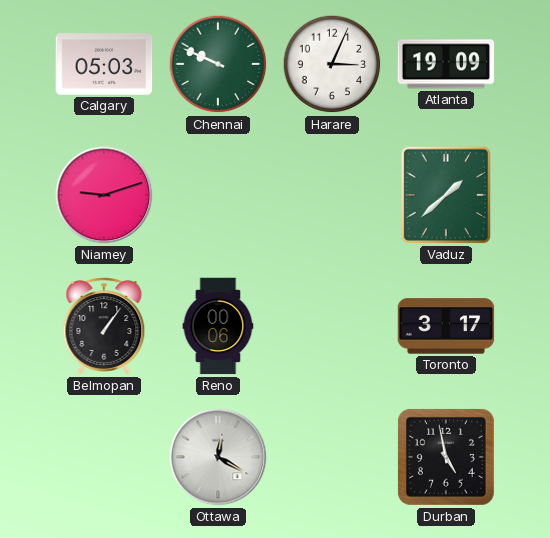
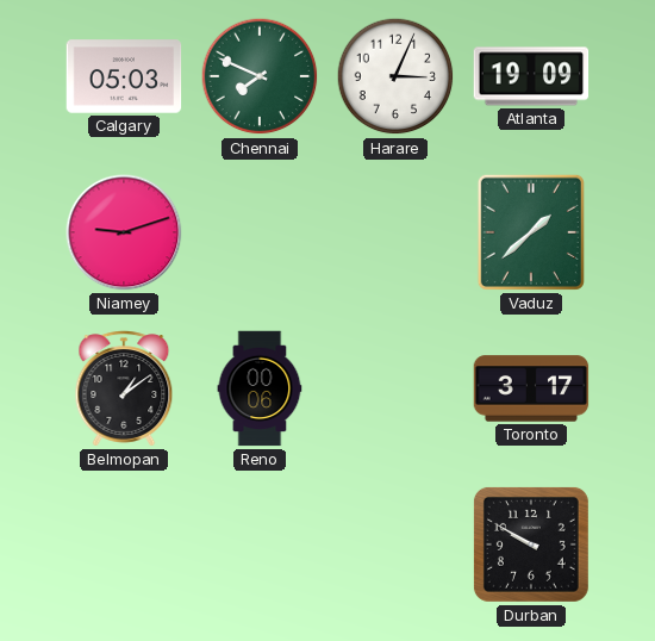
Chennai: 9:49 -> 7:49 (260, 76)
Belmopan: 1:06 -> 1:09 (124, 388)
Ottawa: 12:20 -> none (218, 457)
Durban: 4:58 -> 9:50 (531, 544)
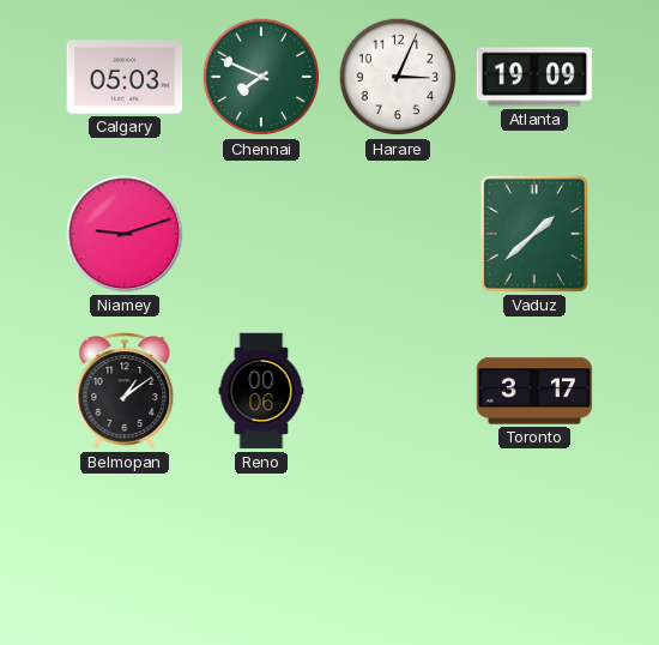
Durban: 9:50 -> none (531, 544)
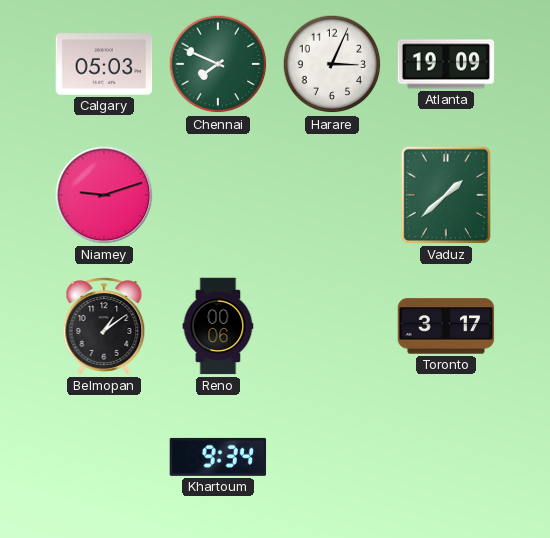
Khartoum: none -> 9:34 (218, 457)
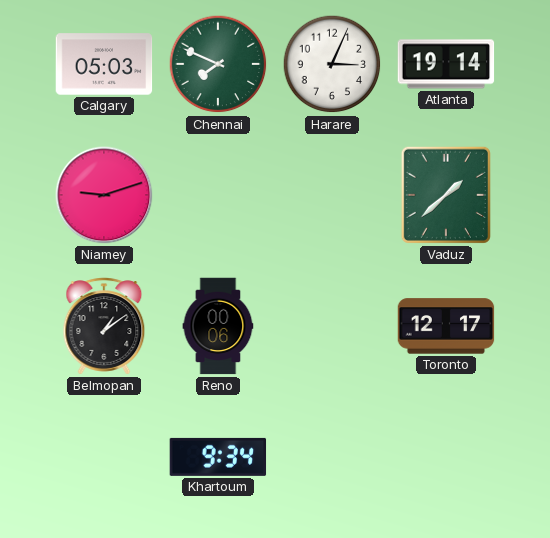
Atlanta: 19:09 -> 19:14 (446, 64)
Toronto: 3:17 -> 12:17 (446, 326)
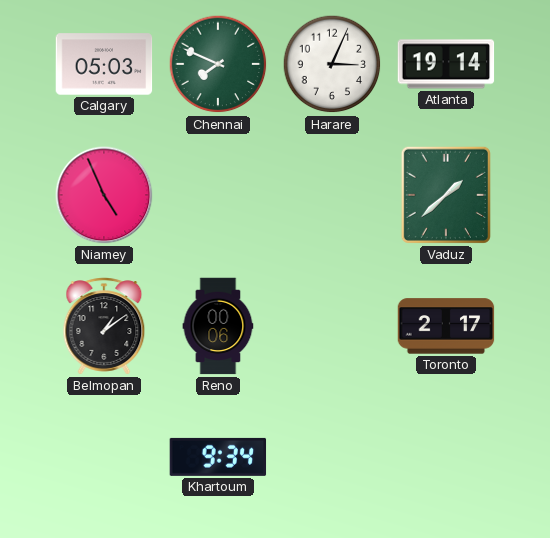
Niamey: 9:12 -> 4:56 (104, 195)
Toronto: 12:17 -> 2:17 (446, 326)
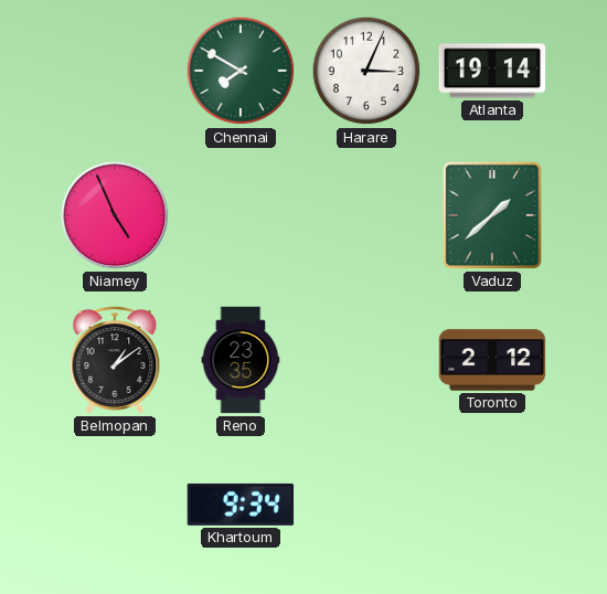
Calgary: 05:03 -> none (104, 64)
Chennai: 7:49 -> 7:50 (241, 71)
Reno: 00:06 -> 23:35 (241, 360)
Toronto: 2:17 -> 2:12 (492, 360)
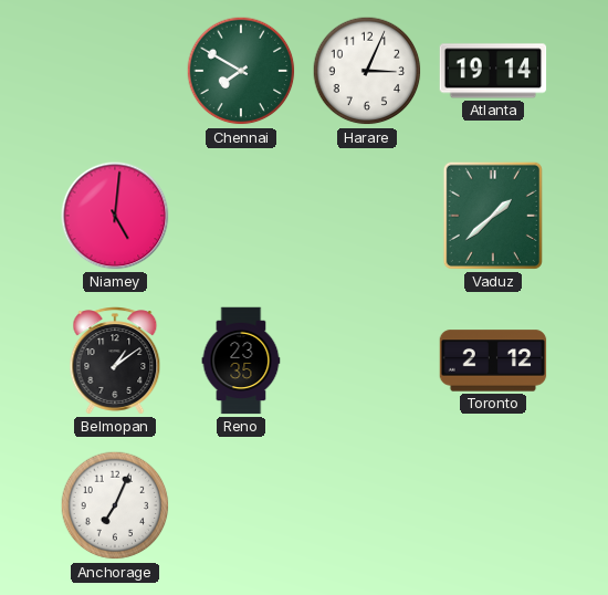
Niamey: 4:56 -> 5:01 (115, 216)
Anchorage: none -> 7:04 (115, 505)
Khartoum: 9:34 -> none (241, 505)
